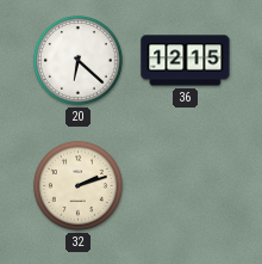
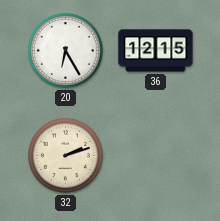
20: 6:22 -> 6:25 (65, 50)
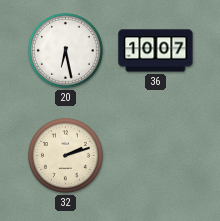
20: 6:25 -> 6:28 (65, 50)
36: 12:15 -> 10:07 (156, 51)
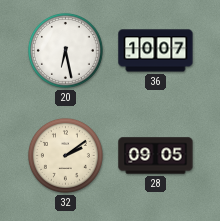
32: 2:12 -> 2:09 (65, 155)
28: none -> 09:05 (156, 156)
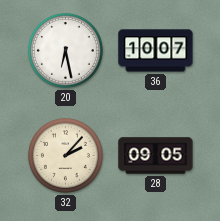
32: 2:09 -> 2:07 (65, 155)
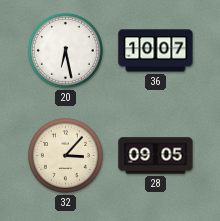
32: 2:07 -> 3:07 (65, 155)
